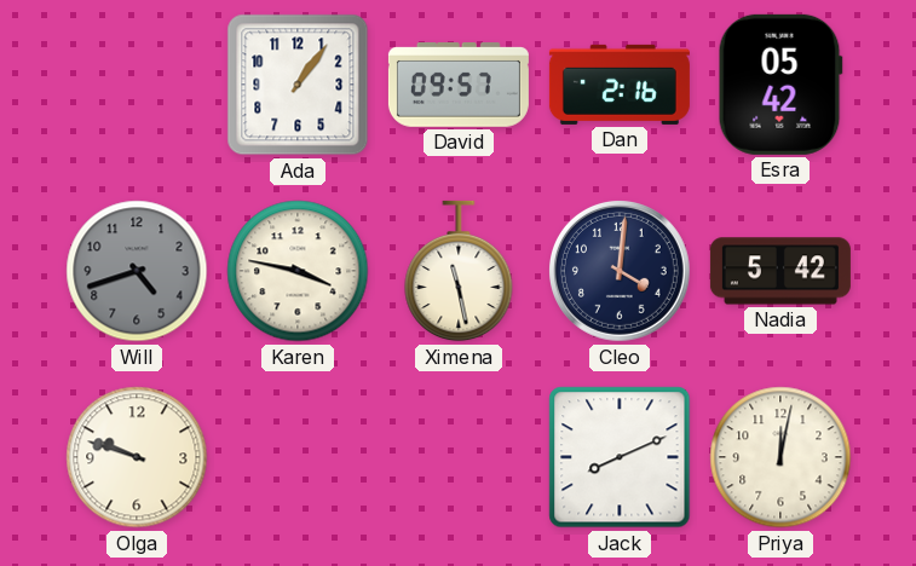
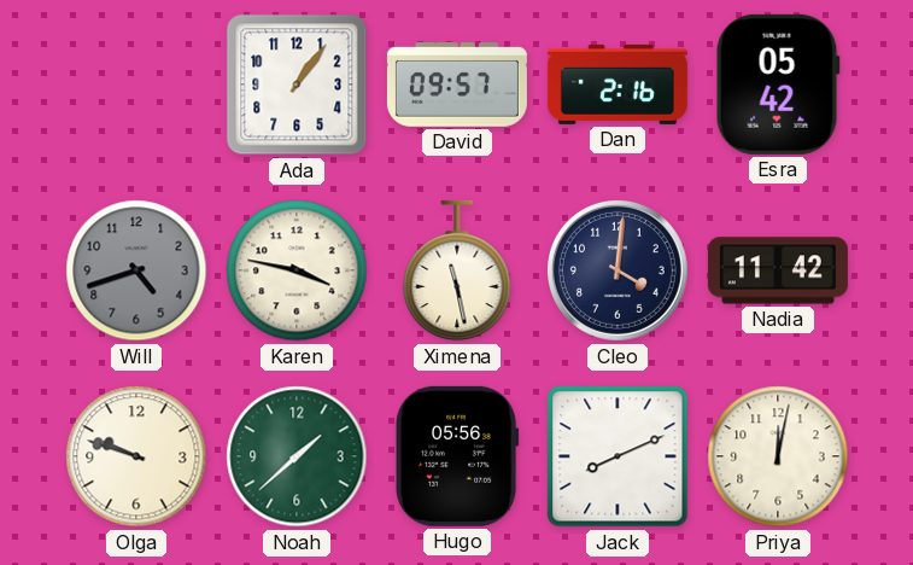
Nadia: 5:42 -> 11:42 (778, 270)
Noah: none -> 1:38 (297, 456)
Hugo: none -> 05:56 (457, 456)
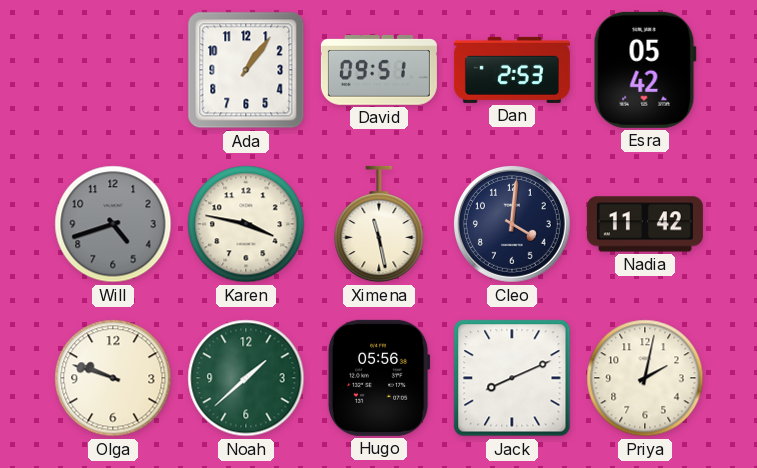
David: 09:57 -> 09:51 (379, 71)
Dan: 2:16 -> 2:53 (512, 70)
Priya: 12:02 -> 2:02 (645, 378)
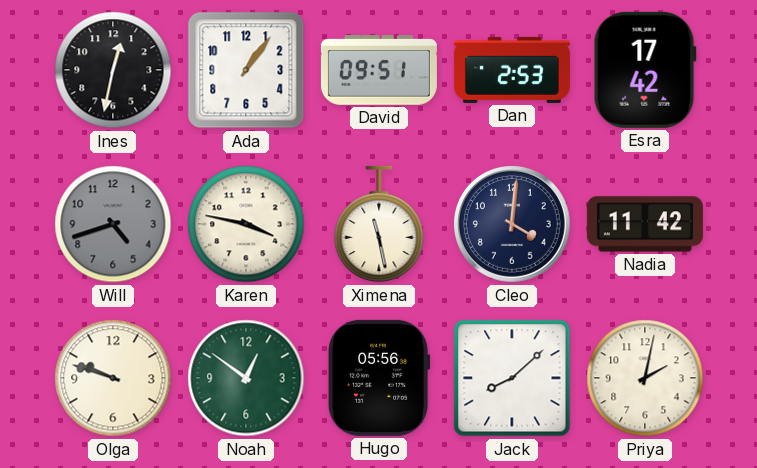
Ines: none -> 12:32 (113, 70)
Esra: 05:42 -> 17:42 (645, 70)
Noah: 1:38 -> 12:51 (246, 378)
Jack: 8:11 -> 8:08 (512, 378)
